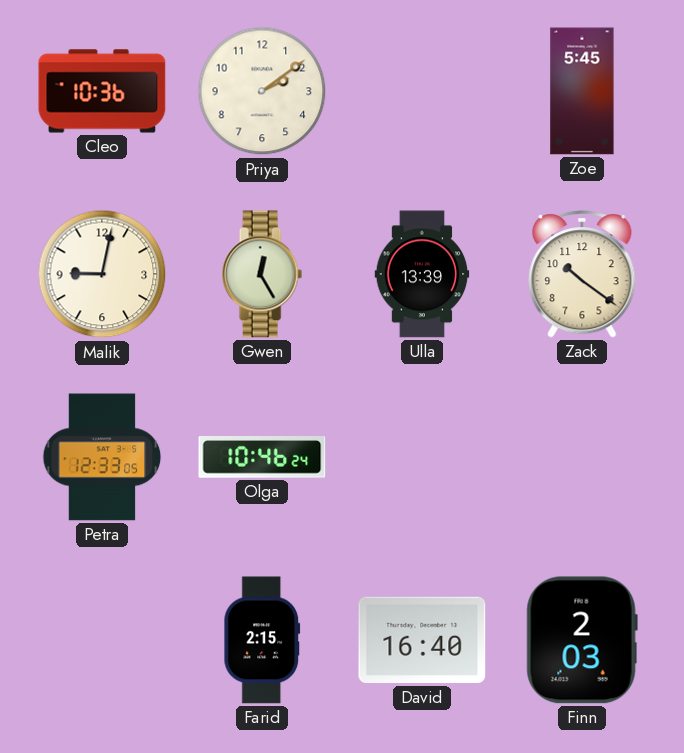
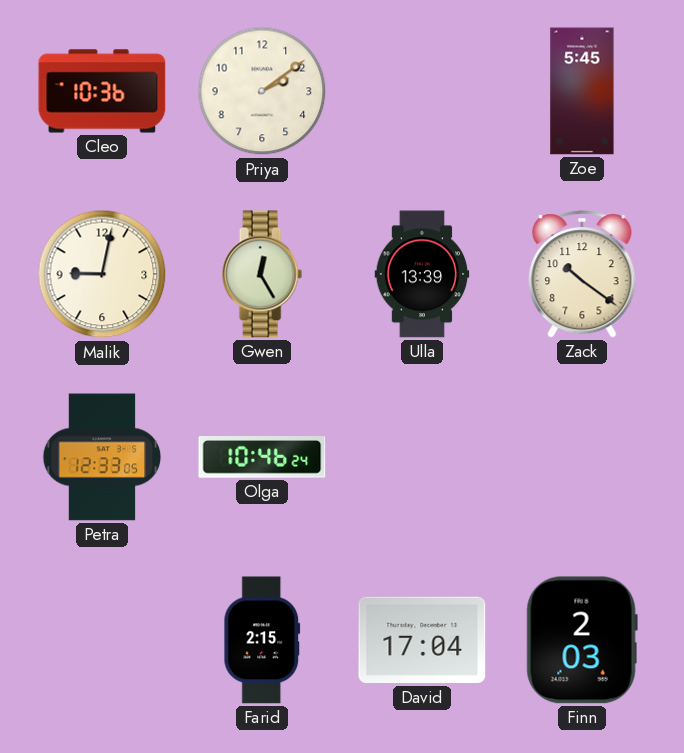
David: 16:40 -> 17:04 (422, 640)
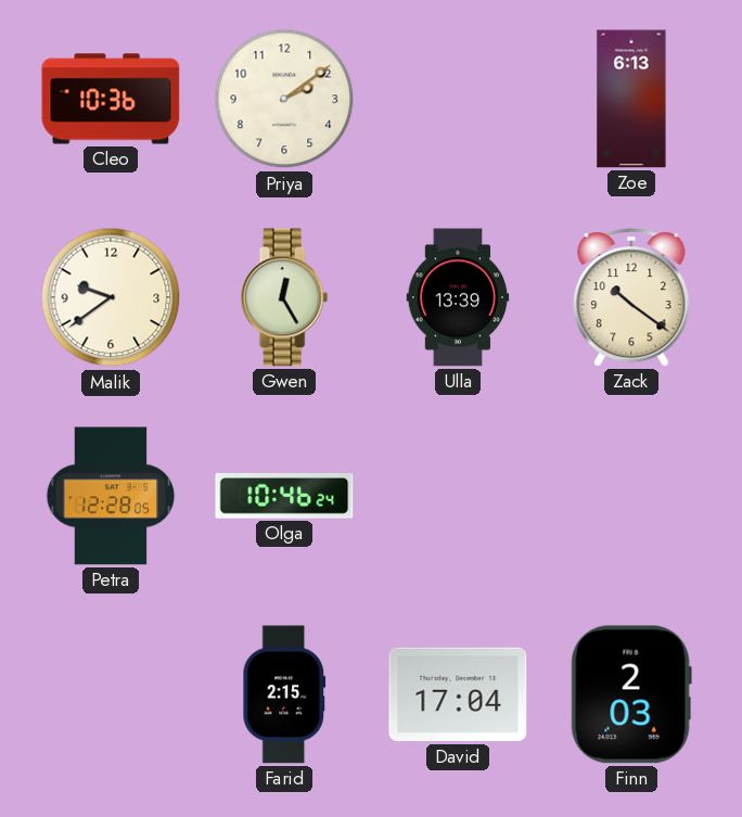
Zoe: 5:45 -> 6:13 (631, 99)
Malik: 9:02 -> 9:39 (111, 297)
Petra: 12:33 -> 12:28 (111, 496)
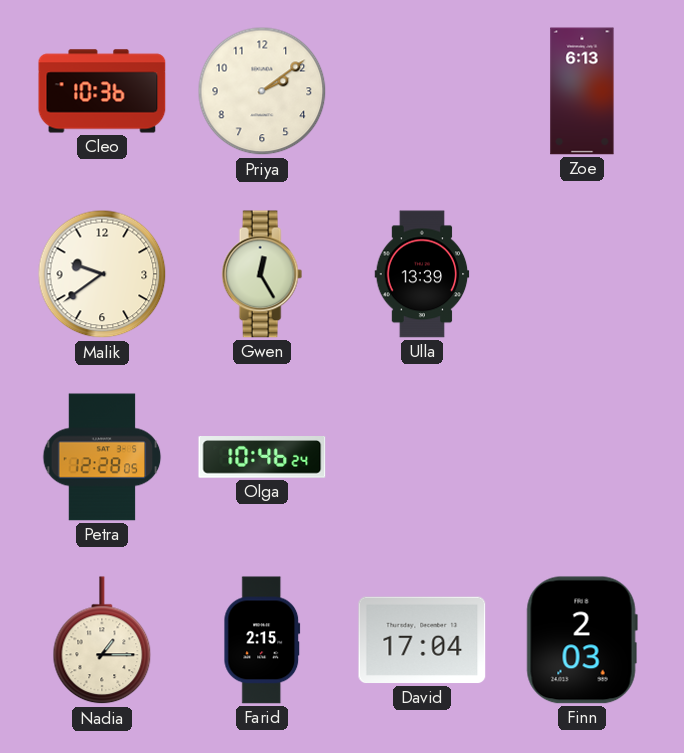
Zack: 10:21 -> none (631, 297)
Nadia: none -> 1:15 (102, 641)
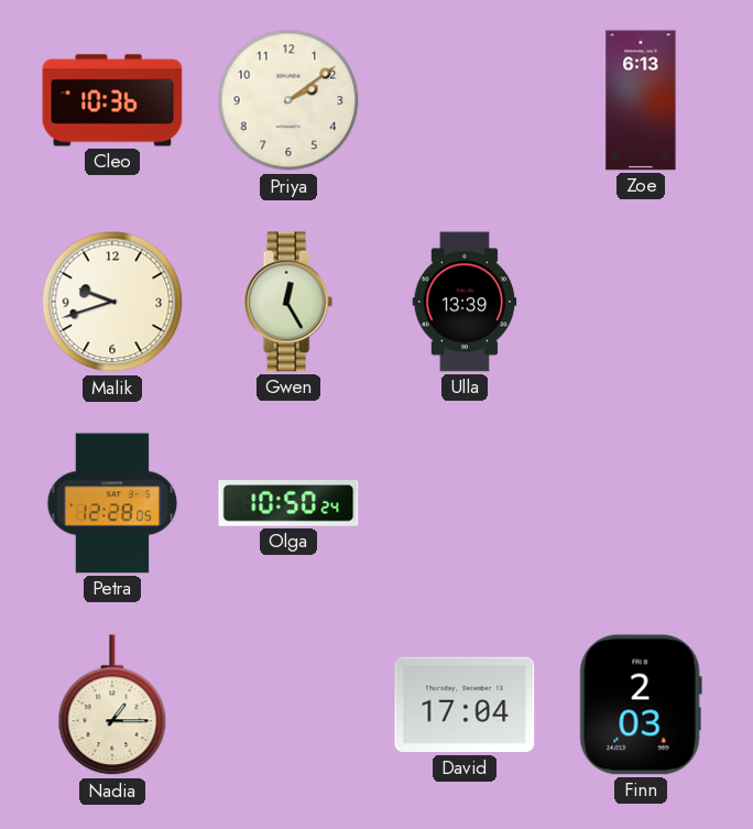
Malik: 9:39 -> 9:42 (112, 302)
Olga: 10:46 -> 10:50 (288, 503)
Farid: 2:15 -> none (262, 640)
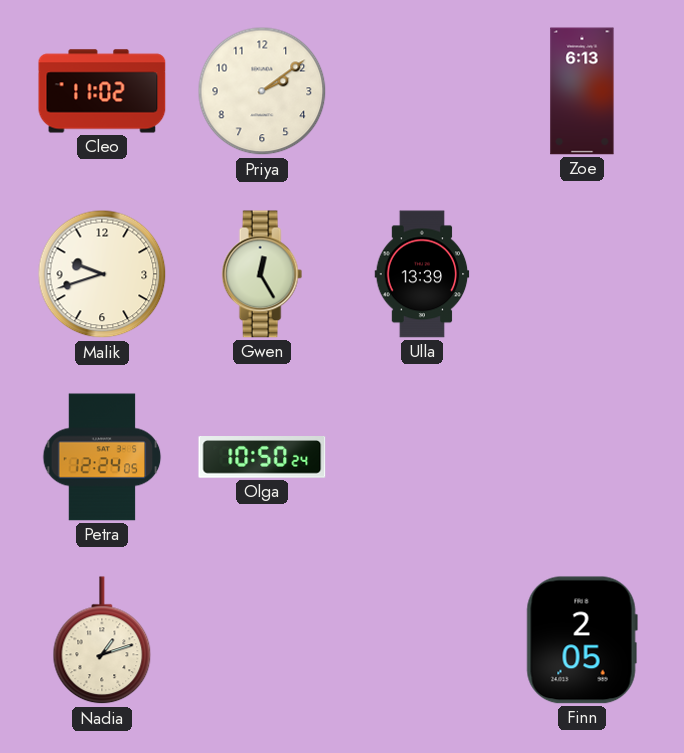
Cleo: 10:36 -> 11:02 (102, 91)
Petra: 12:28 -> 12:24 (102, 457)
Nadia: 1:15 -> 1:12 (102, 641)
David: 17:04 -> none (465, 705)
Finn: 2:03 -> 2:05 (582, 640)
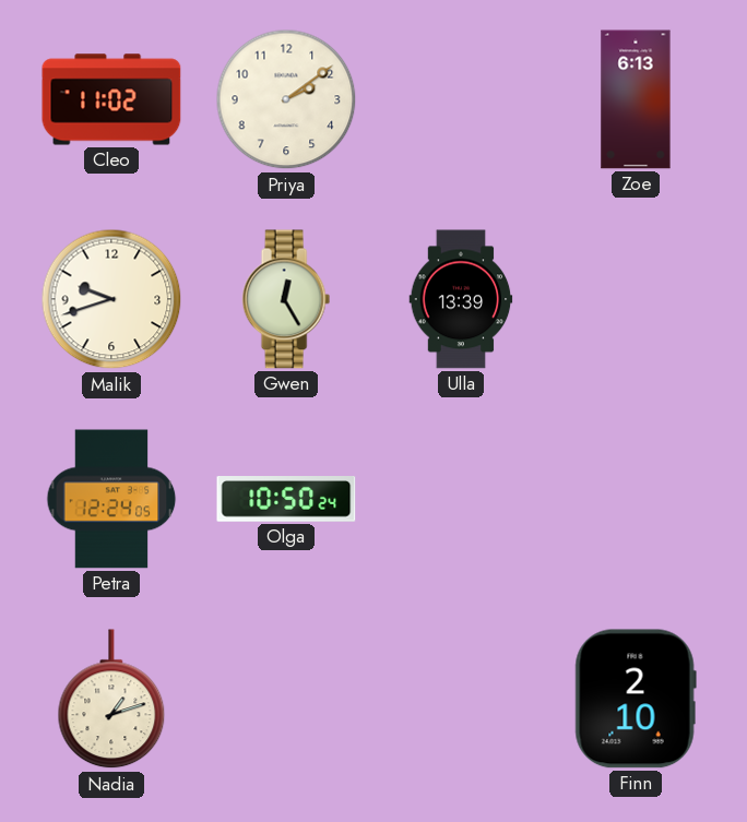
Finn: 2:05 -> 2:10 (636, 699)
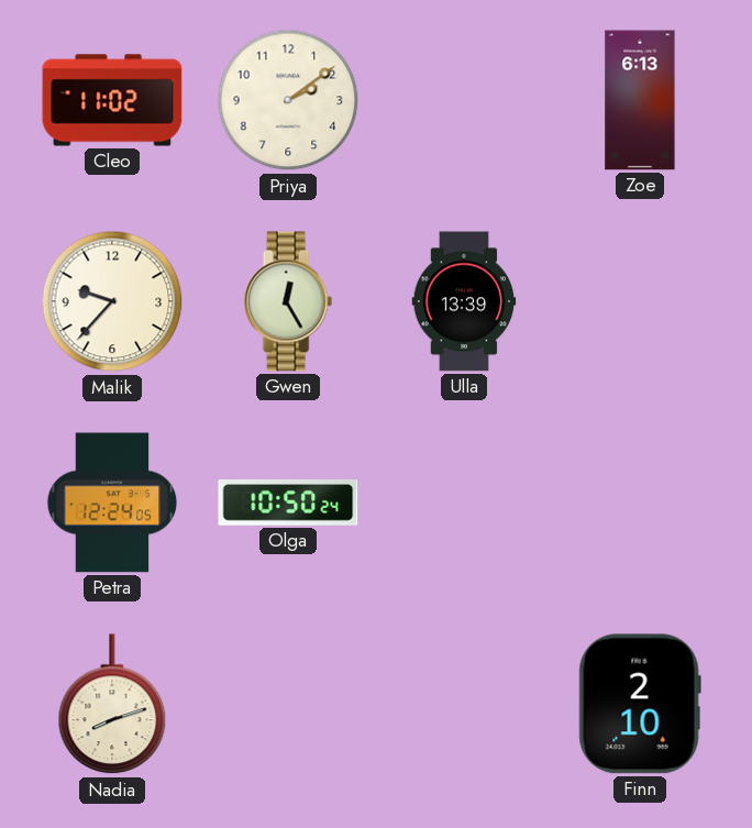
Malik: 9:42 -> 9:37 (112, 301)
Nadia: 1:12 -> 8:12 (112, 705)
